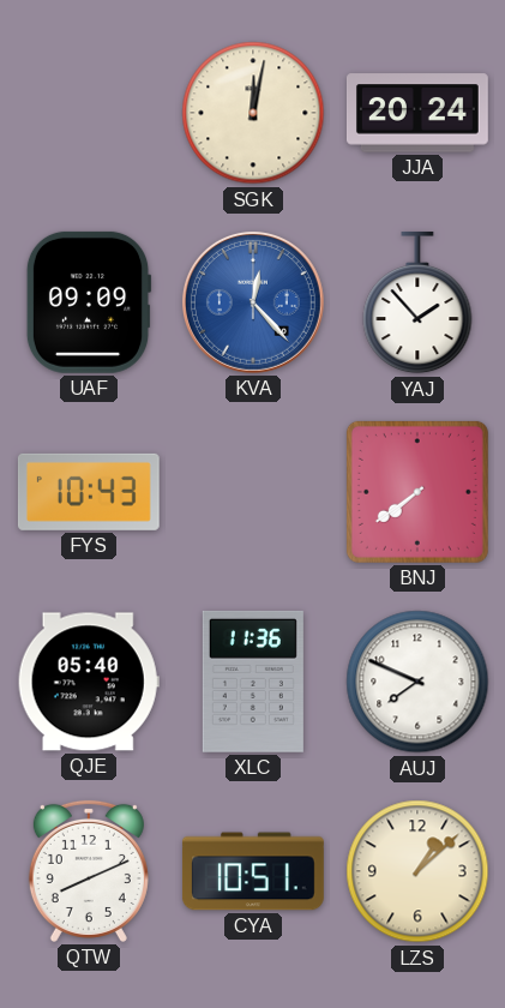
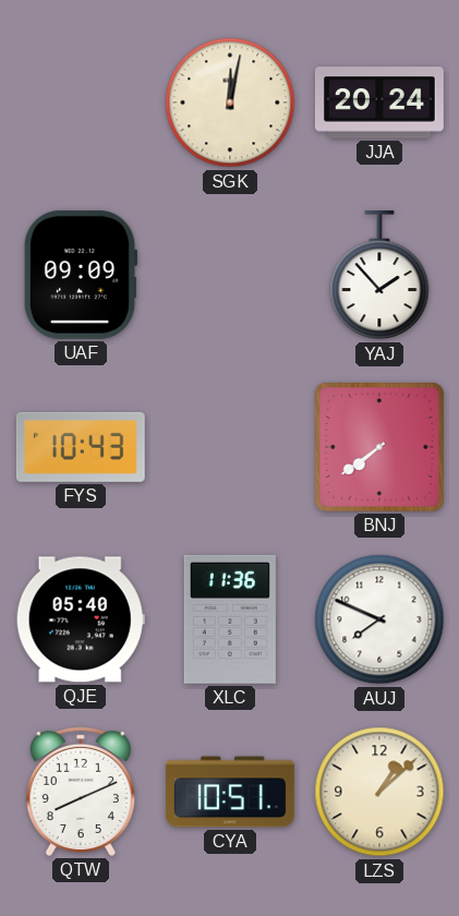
KVA: 12:23 -> none (253, 302)
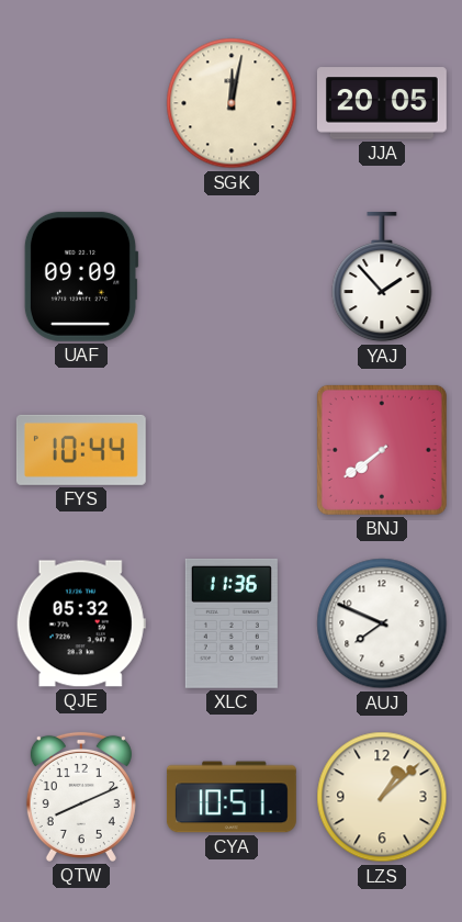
JJA: 20:24 -> 20:05 (382, 103)
FYS: 10:43 -> 10:44 (81, 450)
QJE: 05:40 -> 05:32 (81, 623)
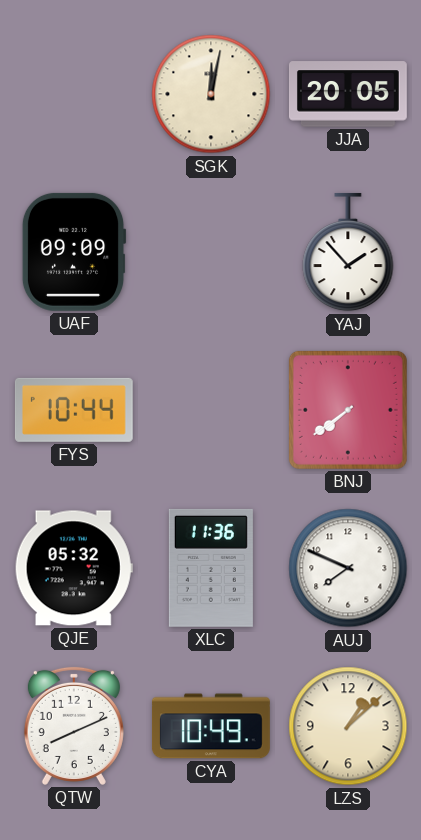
CYA: 10:51 -> 10:49 (211, 726)
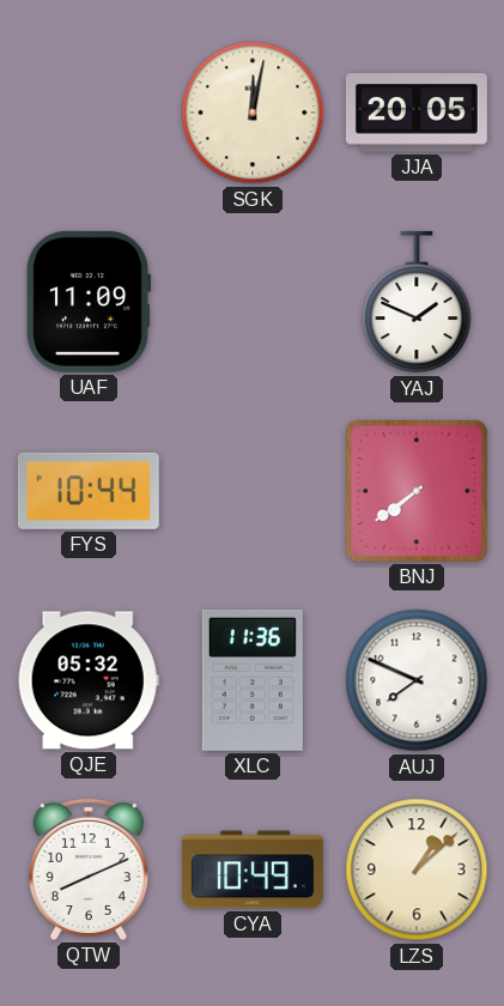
UAF: 09:09 -> 11:09 (89, 302)
YAJ: 1:53 -> 1:49 (417, 302)
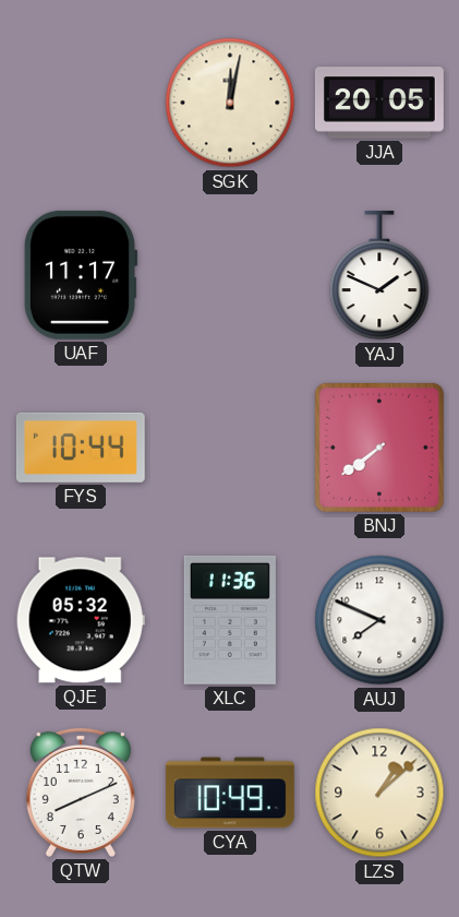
UAF: 11:09 -> 11:17 (81, 275)
